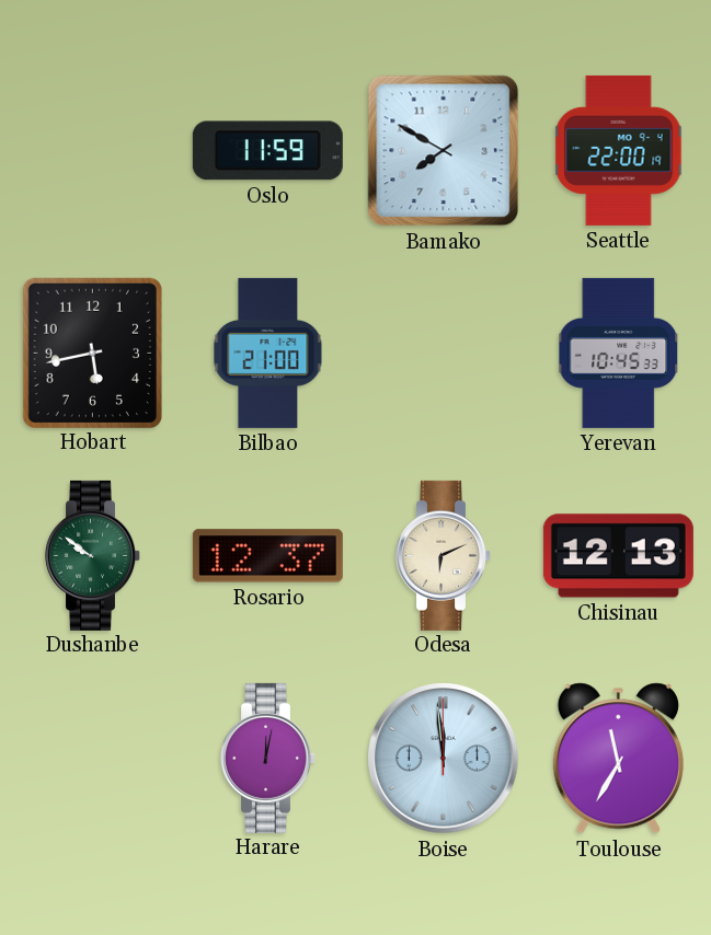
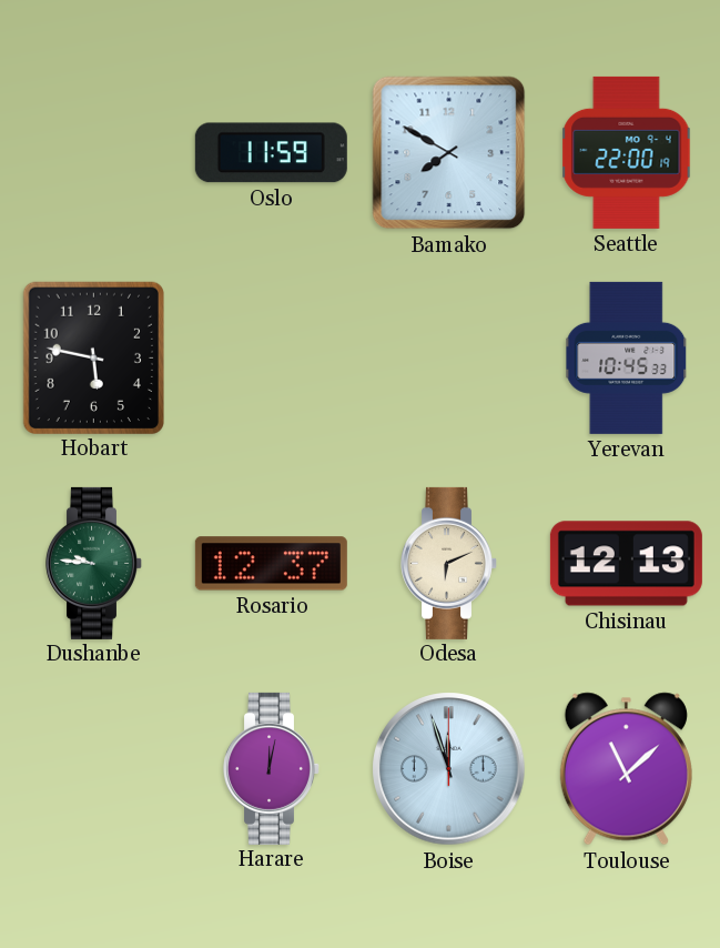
Hobart: 5:43 -> 5:47 (93, 357)
Bilbao: 21:00 -> none (268, 353)
Dushanbe: 9:51 -> 9:46 (94, 563)
Boise: 11:59 -> 11:57 (449, 769)
Toulouse: 11:35 -> 11:08 (626, 769)
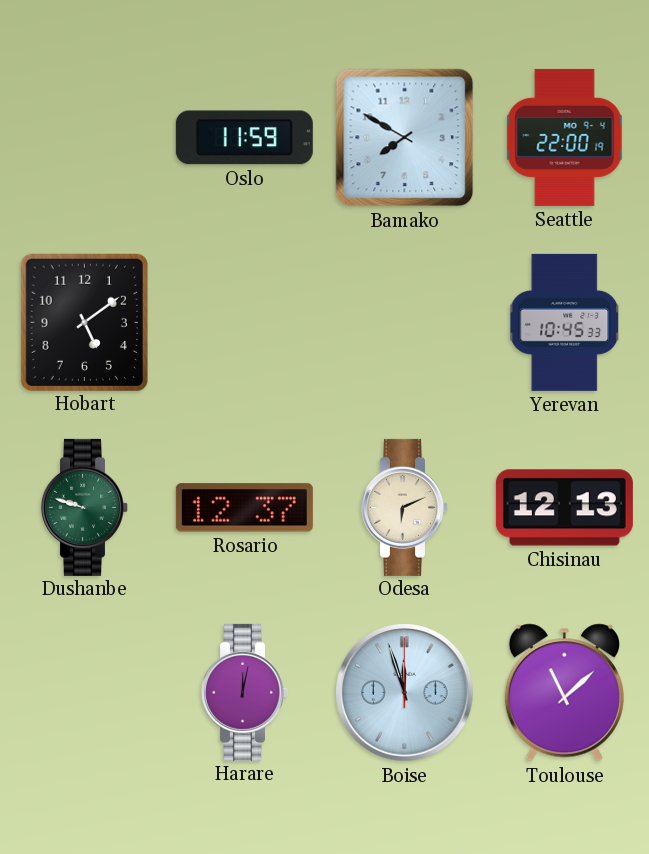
Hobart: 5:47 -> 5:09 (84, 322)
Dushanbe: 9:46 -> 9:48 (85, 507)
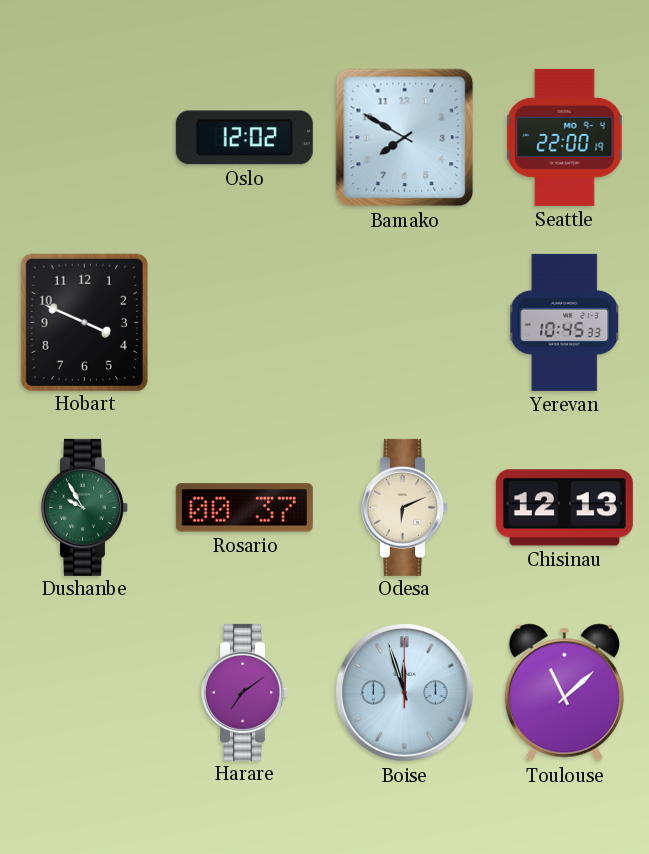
Oslo: 11:59 -> 12:02 (244, 138)
Hobart: 5:09 -> 3:49 (84, 322)
Dushanbe: 9:48 -> 9:55 (85, 507)
Rosario: 12:37 -> 00:37 (244, 508)
Harare: 12:02 -> 7:09 (245, 692)
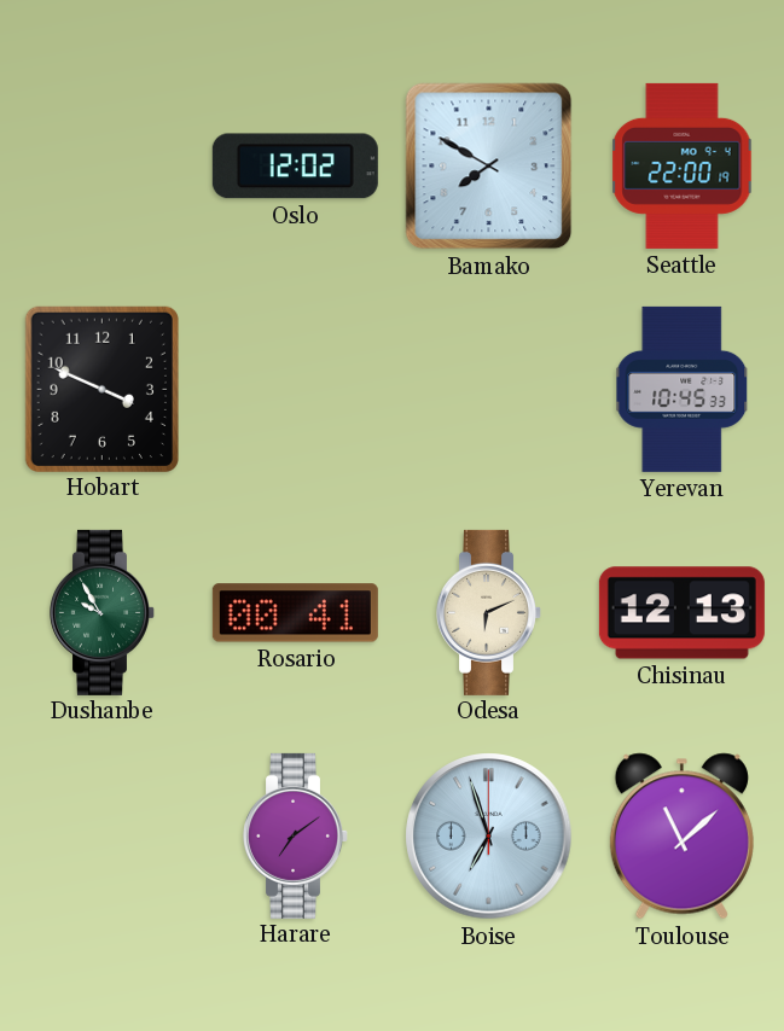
Rosario: 00:37 -> 00:41 (295, 613)
Boise: 11:57 -> 6:57 (489, 837)
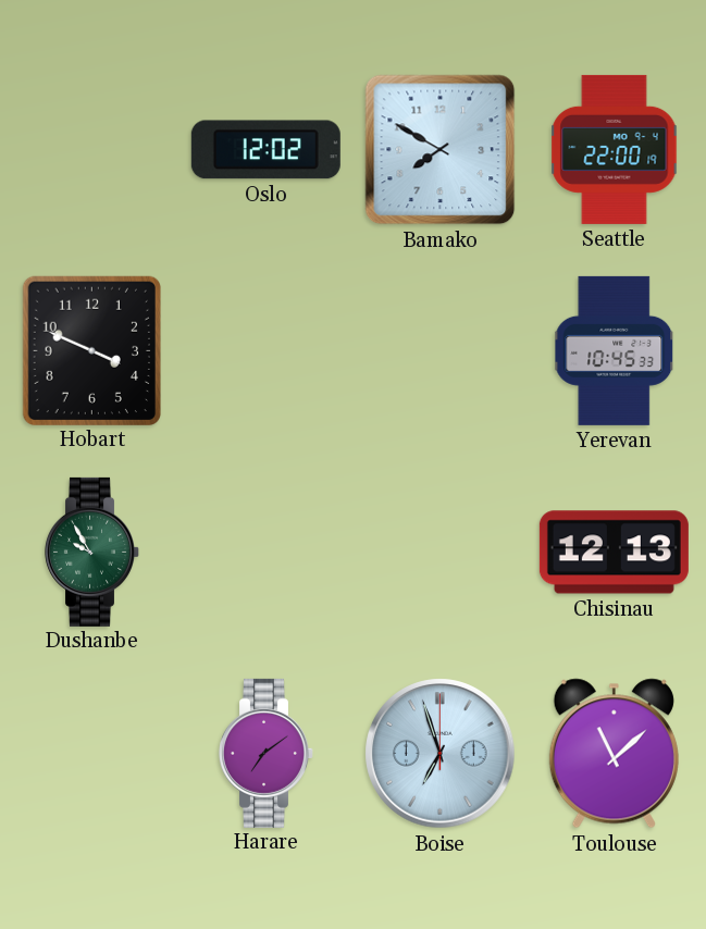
Rosario: 00:41 -> none (295, 613)
Odesa: 6:11 -> none (489, 612)
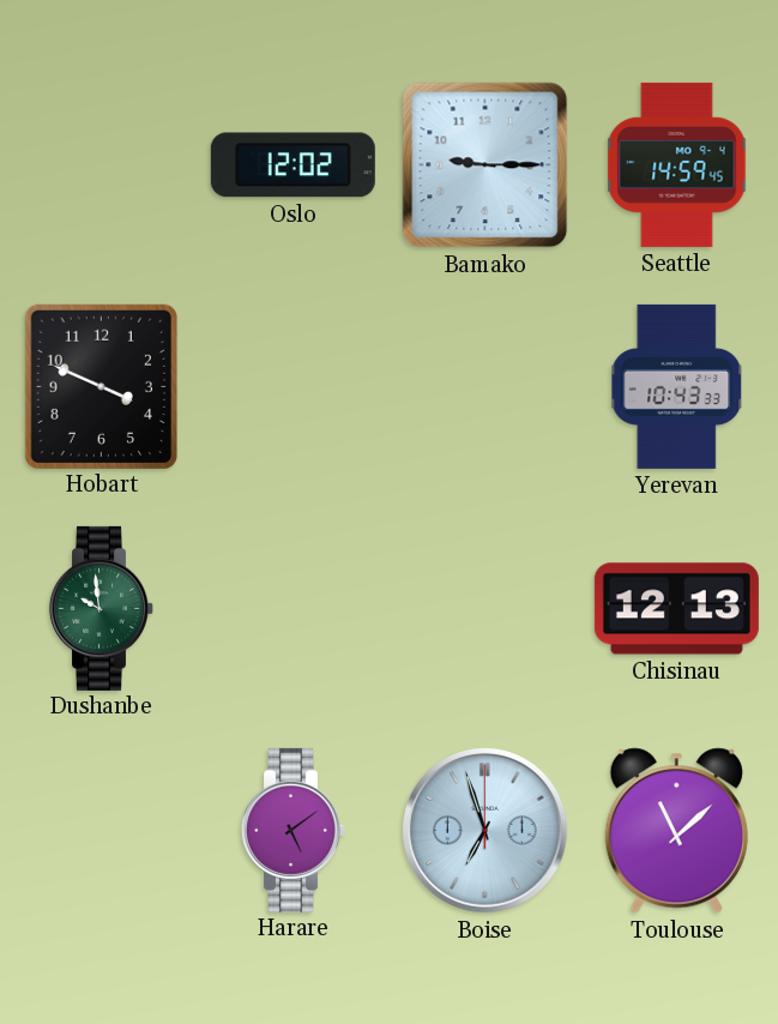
Bamako: 7:50 -> 9:15 (486, 165)
Seattle: 22:00 -> 14:59 (677, 164)
Yerevan: 10:45 -> 10:43 (677, 386)
Dushanbe: 9:55 -> 9:59 (102, 608)
Harare: 7:09 -> 5:09 (294, 830)
